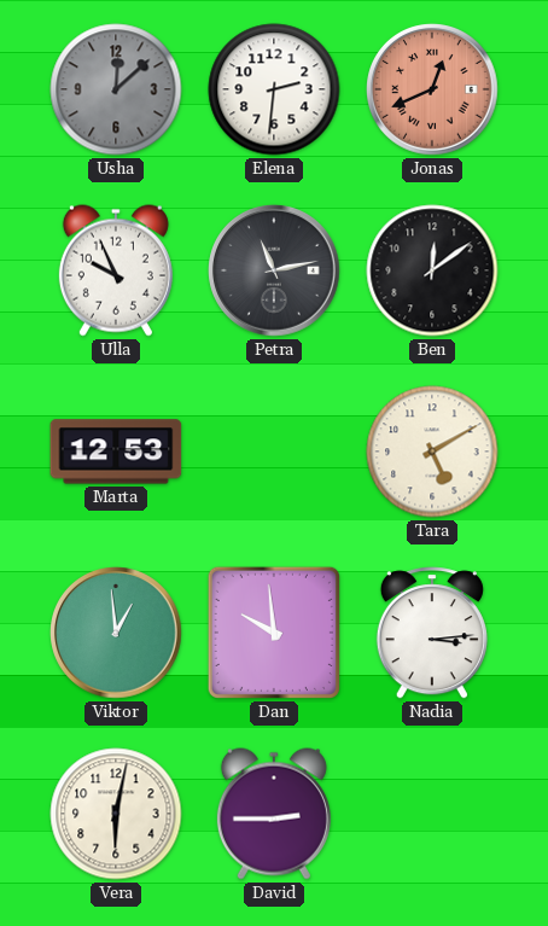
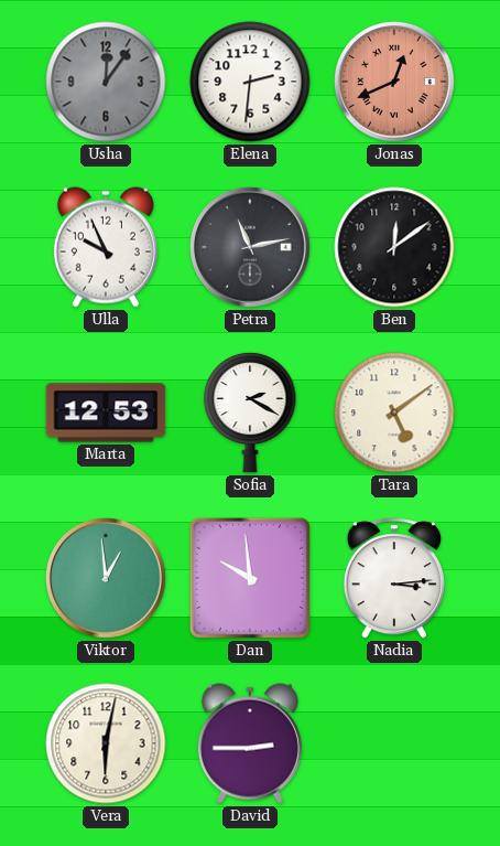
Usha: 12:08 -> 12:06 (106, 82)
Sofia: none -> 2:20 (250, 413)
Tara: 5:10 -> 5:09 (394, 413)
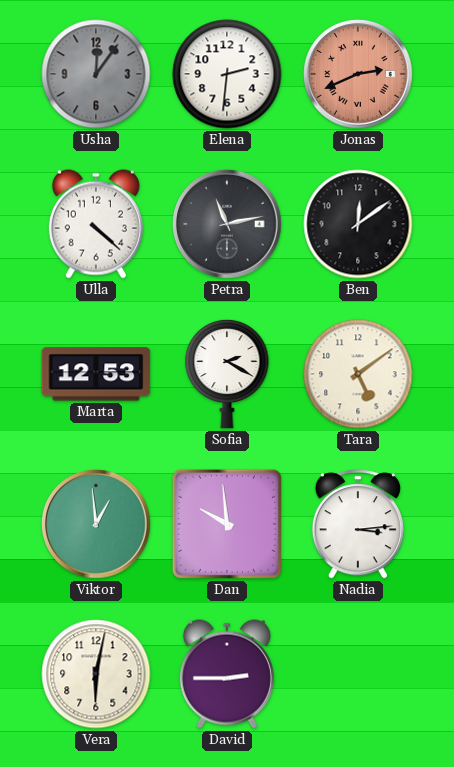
Jonas: 12:41 -> 2:41 (358, 74)
Ulla: 9:56 -> 4:22 (96, 224)
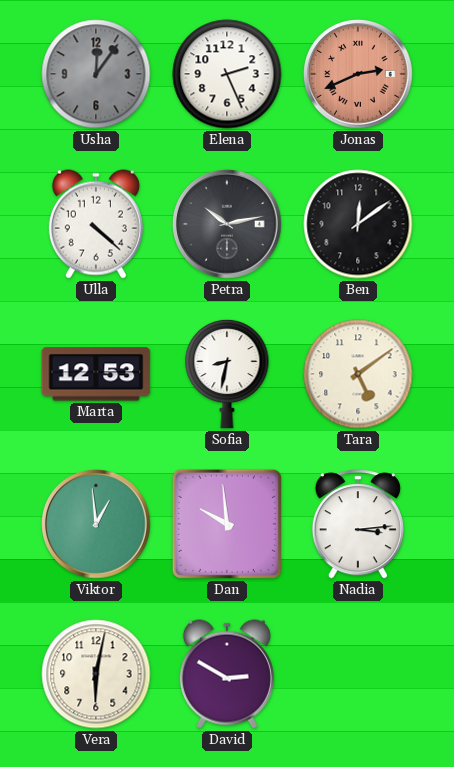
Elena: 2:31 -> 2:26 (227, 74)
Petra: 11:13 -> 10:13 (227, 224)
Sofia: 2:20 -> 8:32 (227, 374)
David: 2:45 -> 2:50 (227, 674)
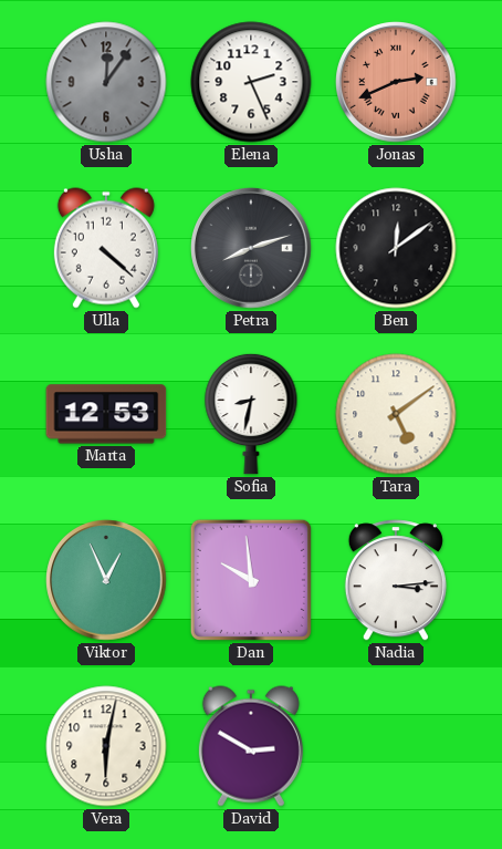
Petra: 10:13 -> 8:12 (251, 248)
Viktor: 12:59 -> 12:56 (106, 580)
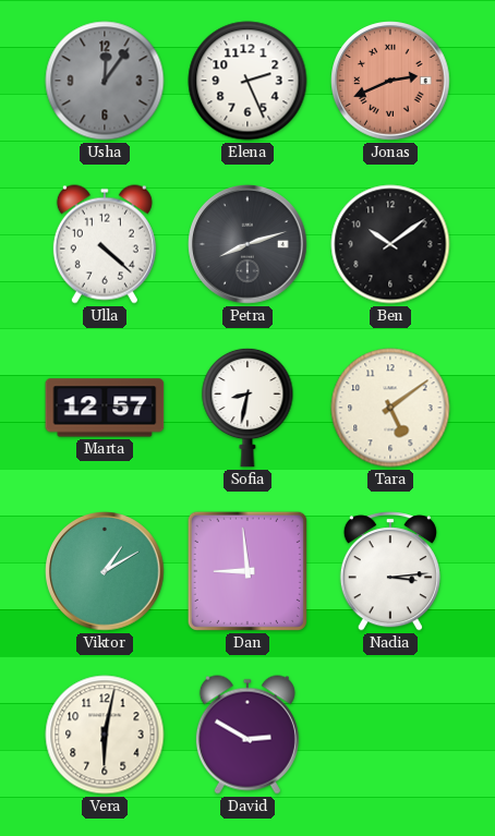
Ben: 12:09 -> 10:09 (390, 244)
Marta: 12:53 -> 12:57 (105, 408)
Viktor: 12:56 -> 1:10 (105, 571)
Dan: 9:59 -> 8:59 (247, 571)
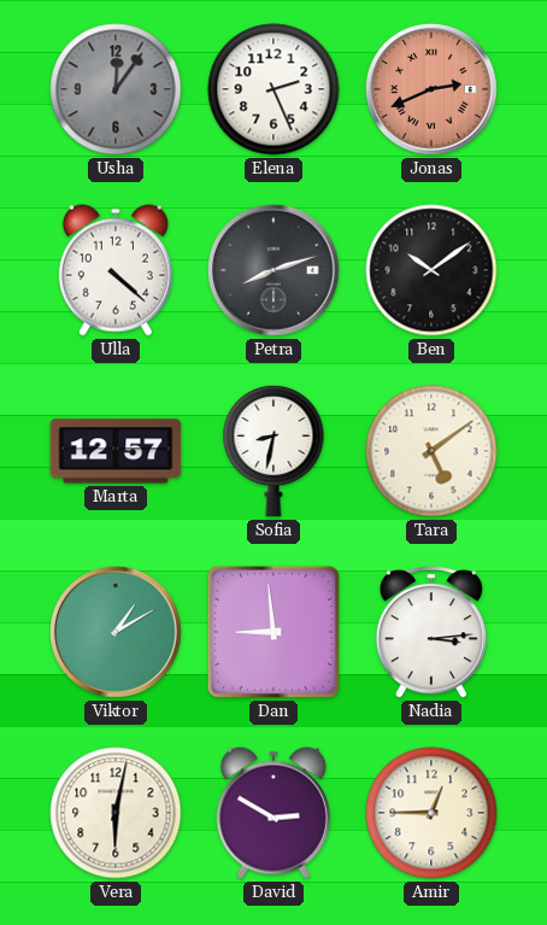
Amir: none -> 12:45 (431, 813)
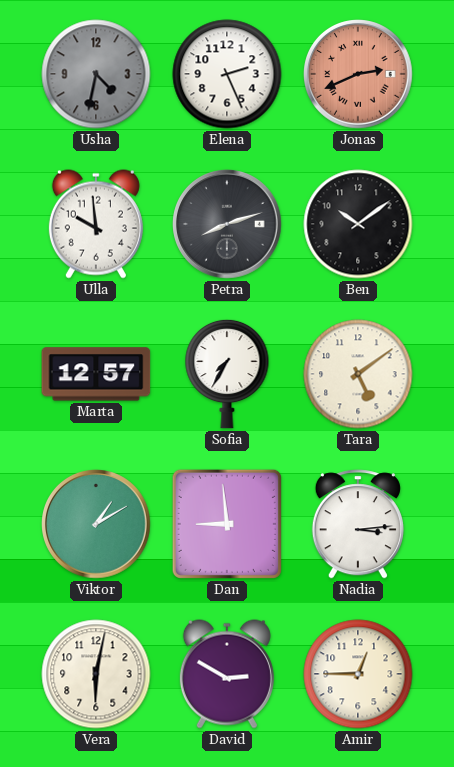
Usha: 12:06 -> 4:32 (96, 74)
Ulla: 4:22 -> 9:59 (96, 224)
Sofia: 8:32 -> 7:35 (227, 374)
